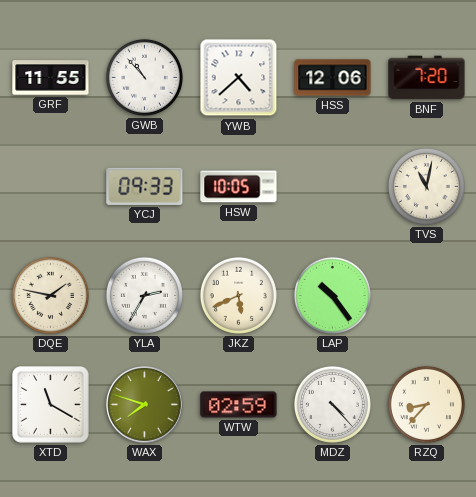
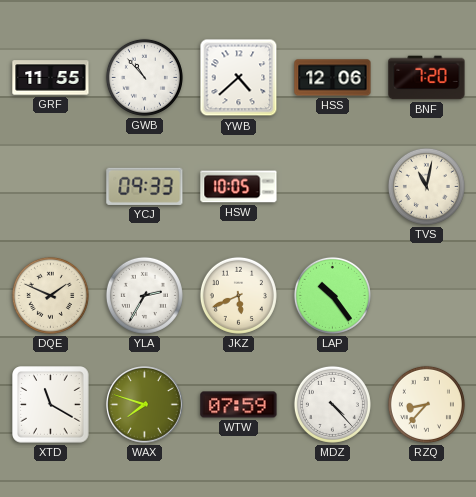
DQE: 1:47 -> 1:49 (50, 295)
WTW: 02:59 -> 07:59 (239, 405)
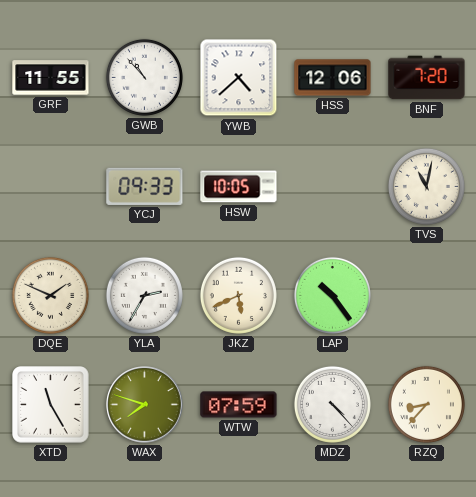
XTD: 11:20 -> 11:25 (51, 405)
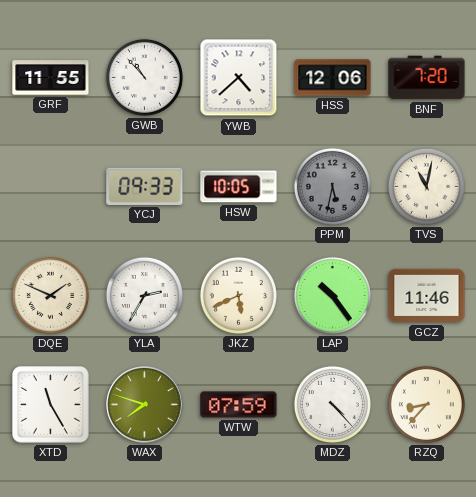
PPM: none -> 5:32 (332, 186)
GCZ: none -> 11:46 (427, 296)
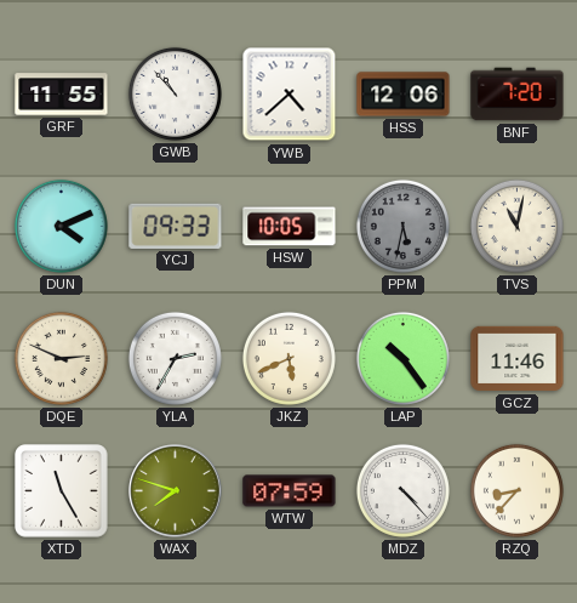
DUN: none -> 4:11 (61, 226)
DQE: 1:49 -> 2:49 (61, 358)
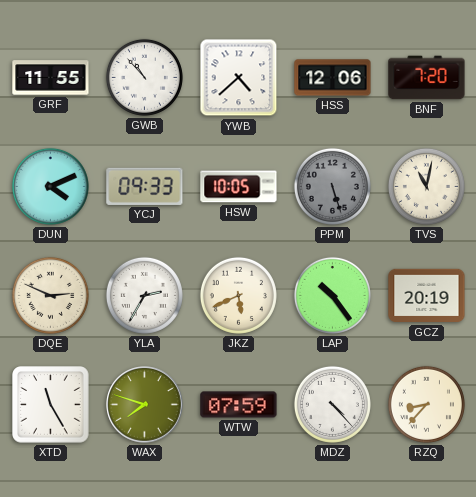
PPM: 5:32 -> 5:27 (332, 186)
GCZ: 11:46 -> 20:19 (427, 296)
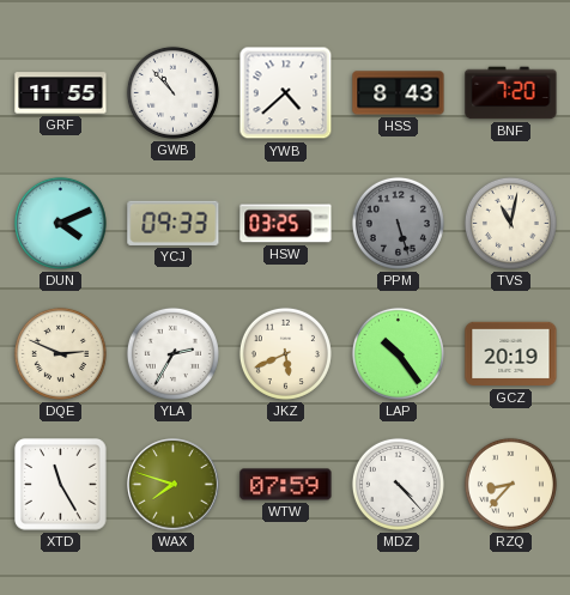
HSS: 12:06 -> 8:43 (399, 93)
HSW: 10:05 -> 03:25 (286, 224)
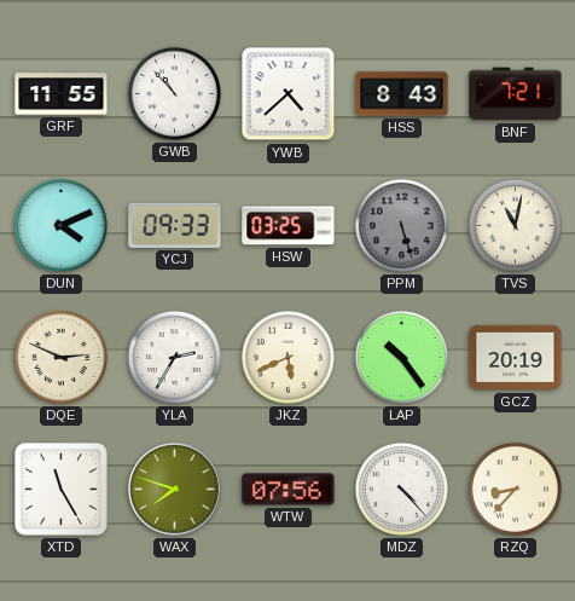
BNF: 7:20 -> 7:21 (516, 94)
WTW: 07:59 -> 07:56 (289, 490)
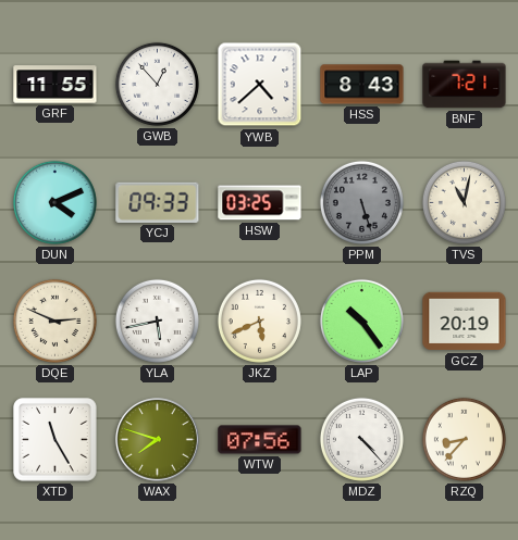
GWB: 10:53 -> 12:53 (157, 84)
YLA: 2:35 -> 5:43 (157, 321)
